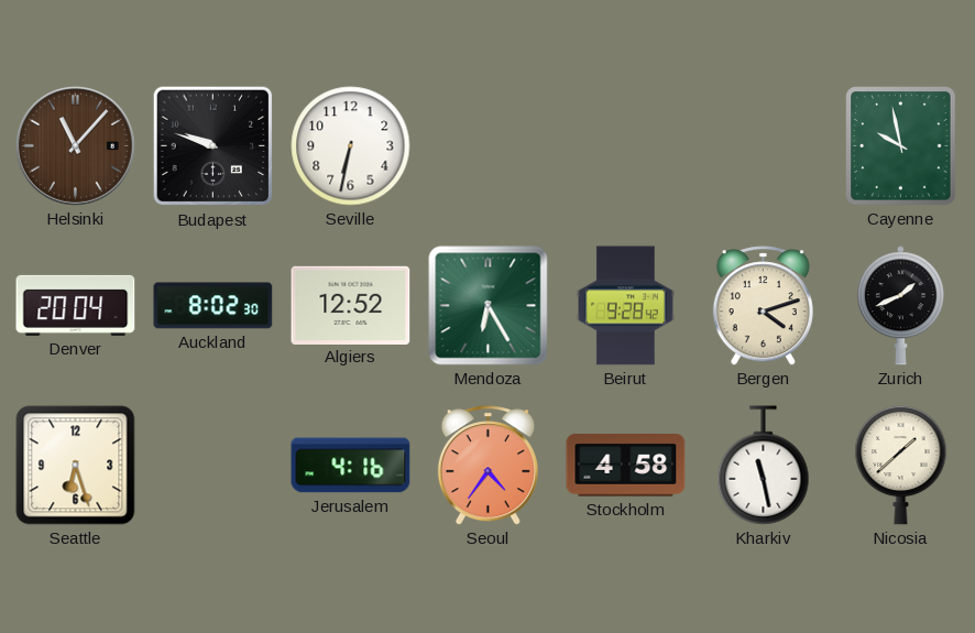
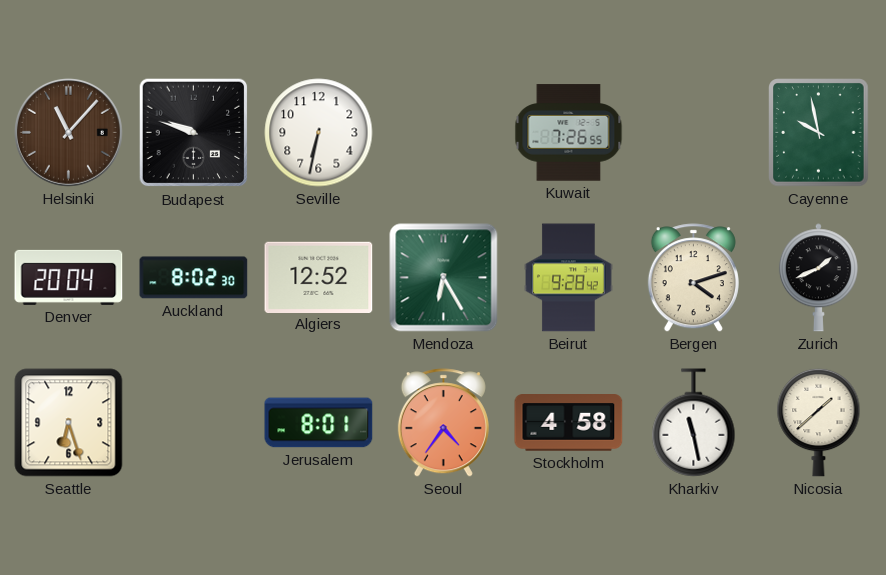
Kuwait: none -> 7:26 (569, 133)
Jerusalem: 4:16 -> 8:01 (319, 423)
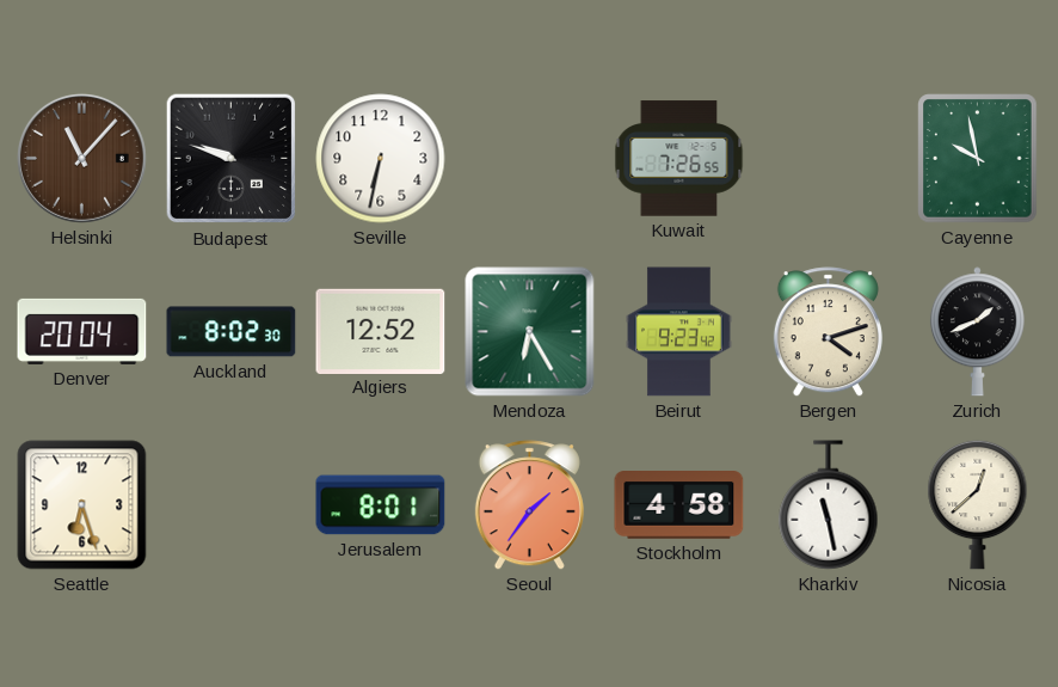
Beirut: 9:28 -> 9:23 (679, 332)
Seoul: 4:36 -> 1:36 (529, 505)
Nicosia: 1:38 -> 12:38 (978, 504)
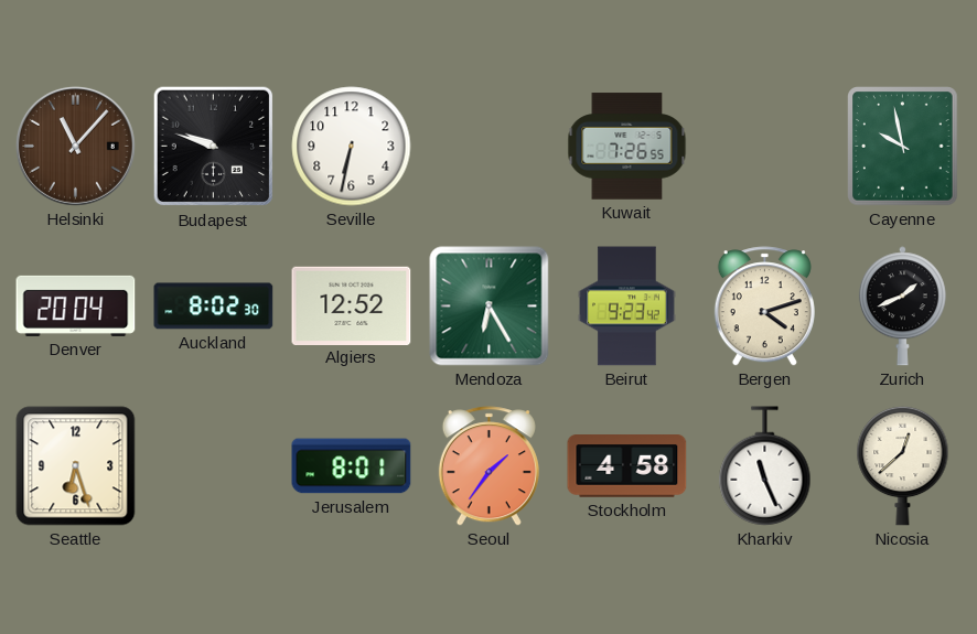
Kharkiv: 11:28 -> 11:26 (765, 466)
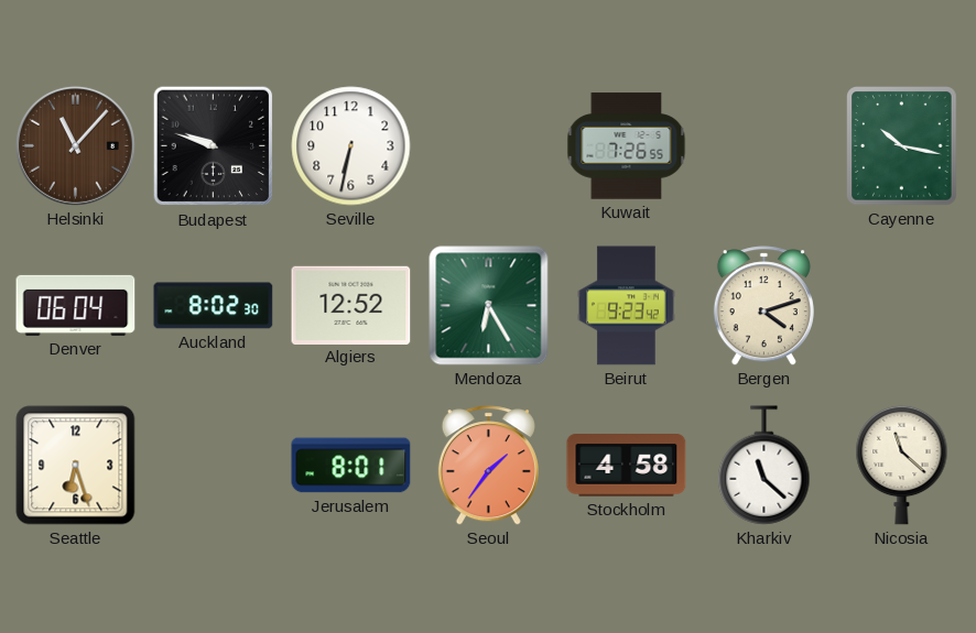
Cayenne: 9:58 -> 10:17 (902, 146)
Denver: 20:04 -> 06:04 (76, 305)
Zurich: 1:41 -> none (902, 307)
Kharkiv: 11:26 -> 11:22 (764, 466)
Nicosia: 12:38 -> 11:22 (902, 465)
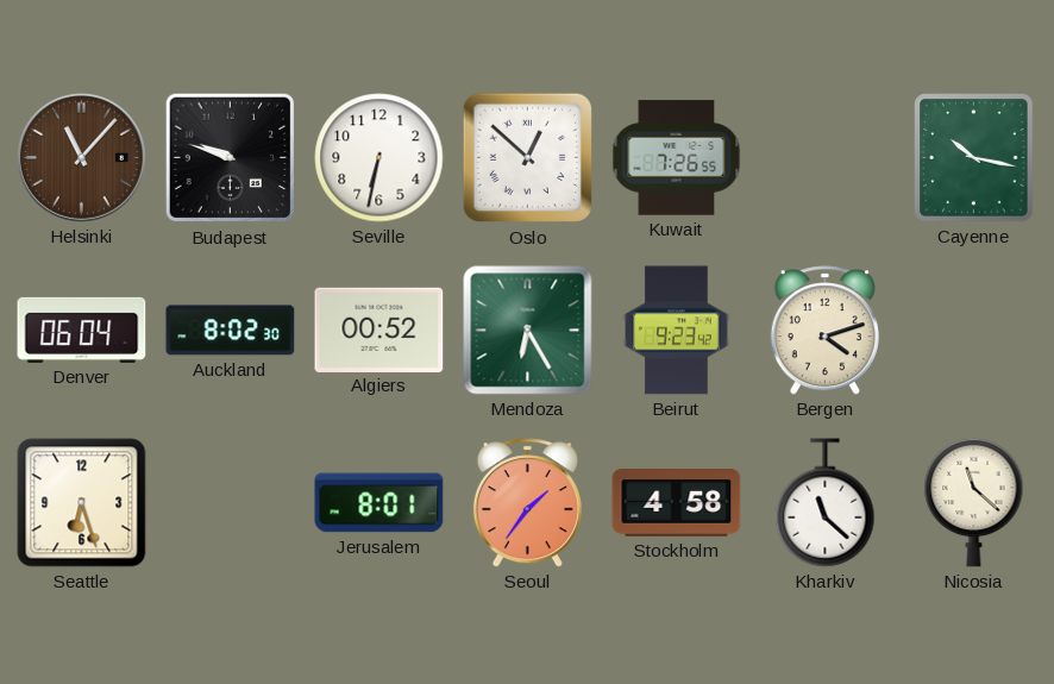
Oslo: none -> 12:52 (528, 158)
Algiers: 12:52 -> 00:52 (379, 330)
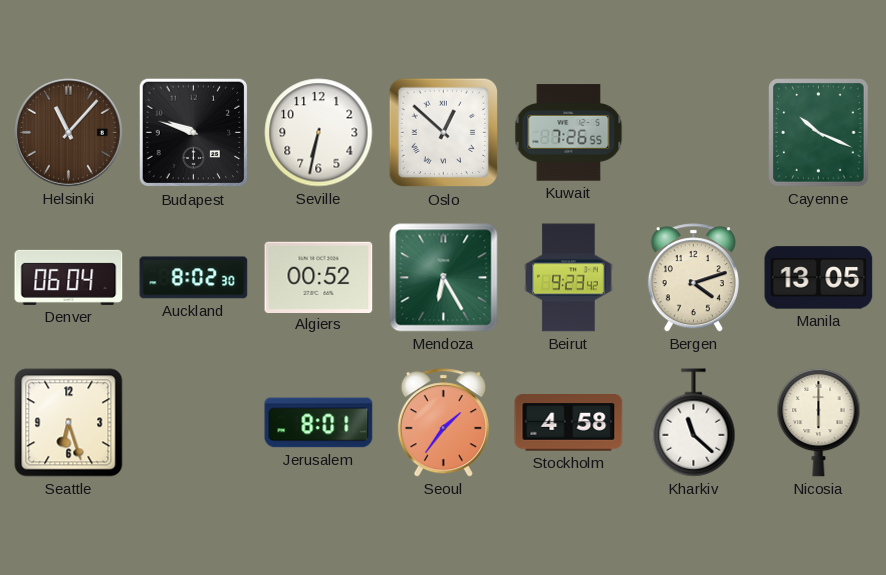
Cayenne: 10:17 -> 10:19 (819, 133)
Manila: none -> 13:05 (819, 278)
Nicosia: 11:22 -> 6:00 (819, 422)
